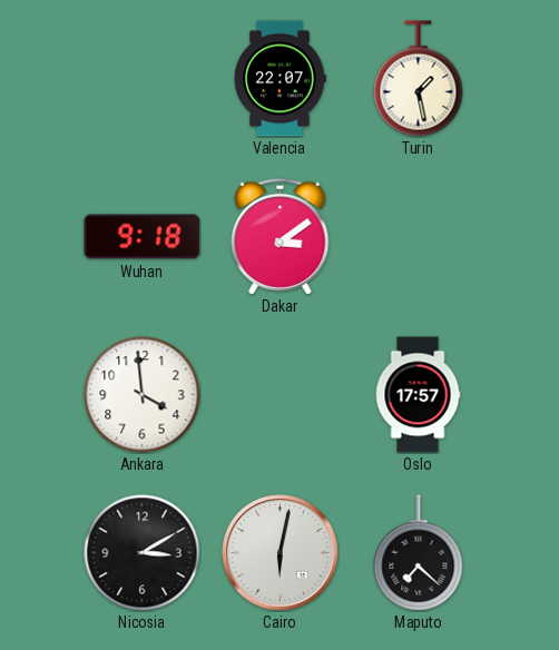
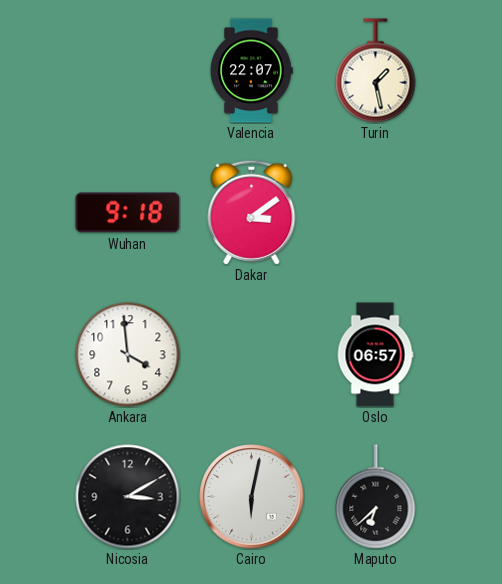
Oslo: 17:57 -> 06:57 (375, 355)
Maputo: 7:22 -> 6:38 (376, 497)
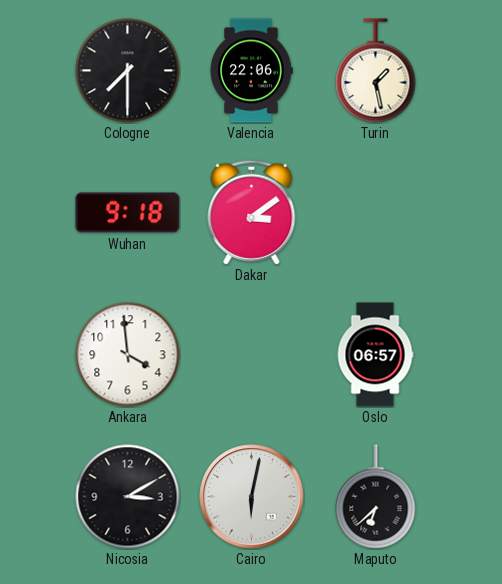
Cologne: none -> 7:30 (128, 71)
Valencia: 22:07 -> 22:06 (251, 71)
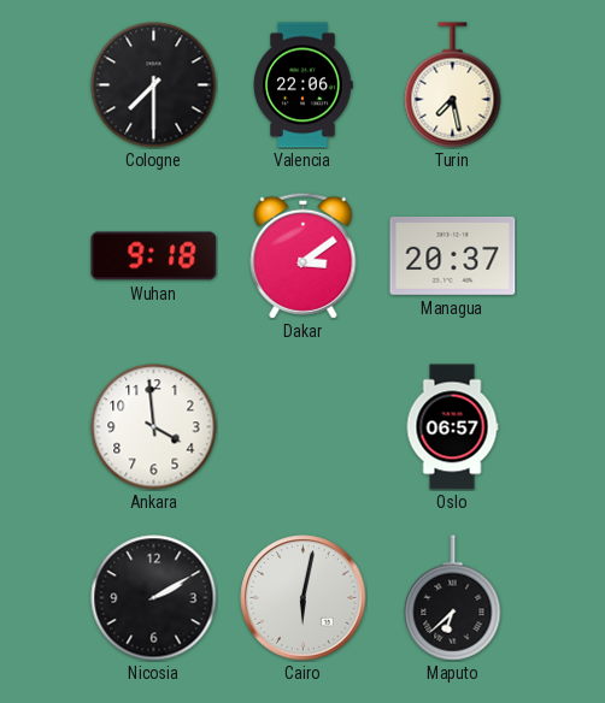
Turin: 1:28 -> 7:28 (453, 85)
Managua: none -> 20:37 (453, 255)
Nicosia: 3:10 -> 2:10 (154, 598)
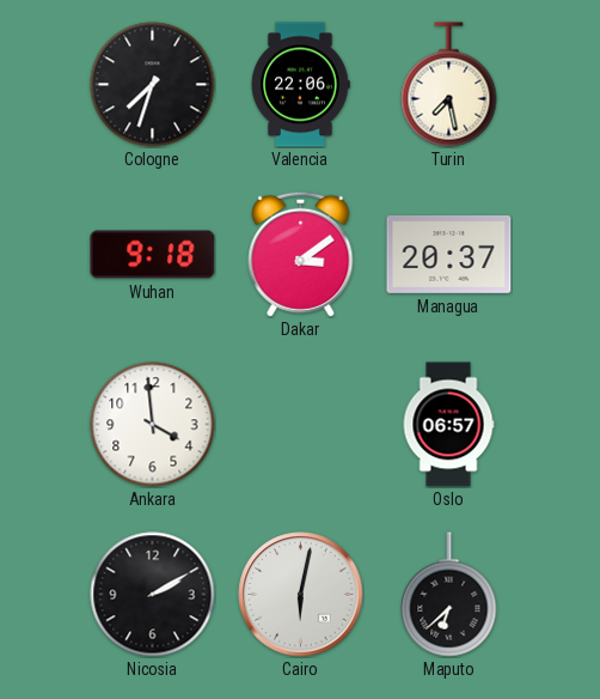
Cologne: 7:30 -> 7:33 (153, 85)
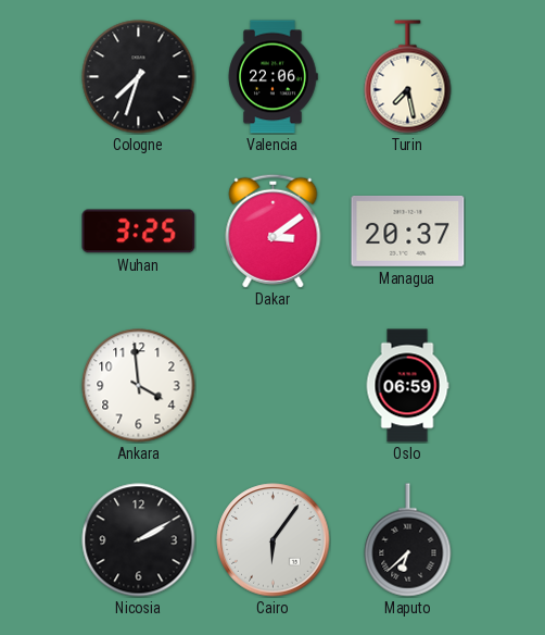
Wuhan: 9:18 -> 3:25 (139, 232)
Oslo: 06:57 -> 06:59 (407, 386)
Cairo: 6:02 -> 6:06 (274, 540)
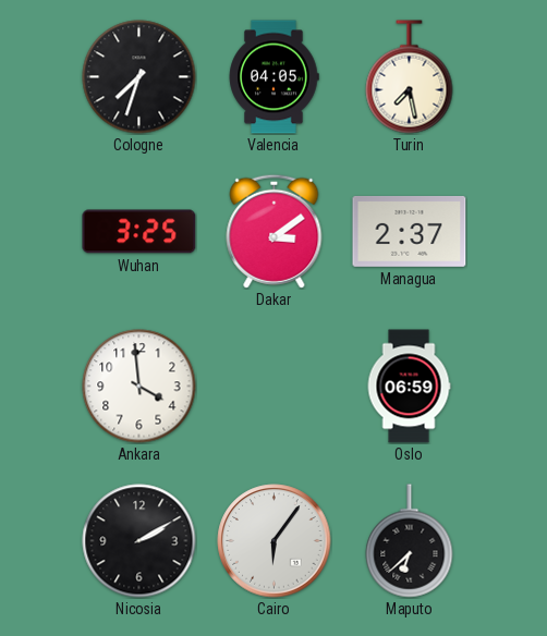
Valencia: 22:06 -> 04:05 (273, 77)
Managua: 20:37 -> 2:37 (410, 231)
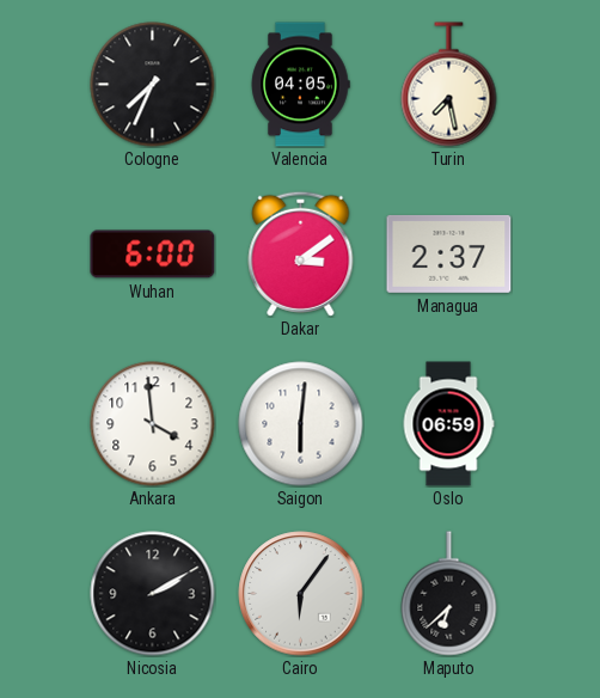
Cologne: 7:33 -> 7:34 (153, 85)
Wuhan: 3:25 -> 6:00 (153, 255)
Saigon: none -> 6:01 (301, 424)
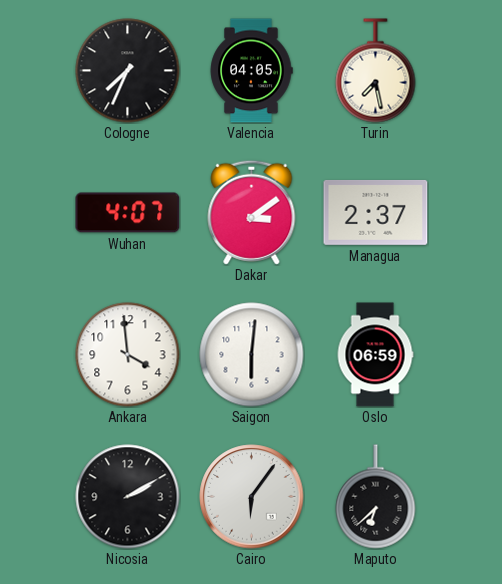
Wuhan: 6:00 -> 4:07 (128, 213)
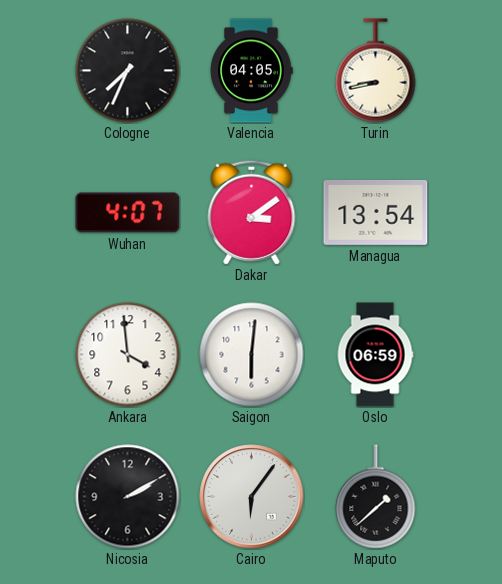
Turin: 7:28 -> 8:43 (376, 71)
Managua: 2:37 -> 13:54 (376, 212)
Maputo: 6:38 -> 1:38 (376, 497)
